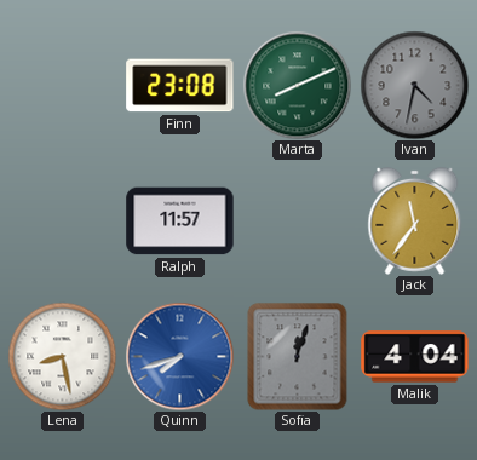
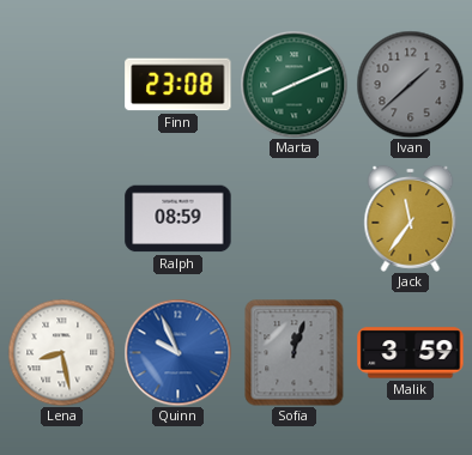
Ivan: 4:32 -> 1:38 (410, 84)
Ralph: 11:57 -> 08:59 (178, 219)
Quinn: 7:42 -> 9:56 (177, 352)
Malik: 4:04 -> 3:59 (411, 353)
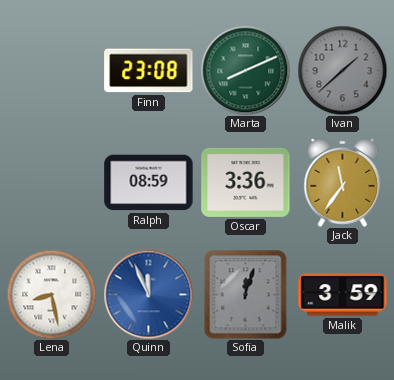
Oscar: none -> 3:36 (246, 182)
Quinn: 9:56 -> 11:56 (148, 294)
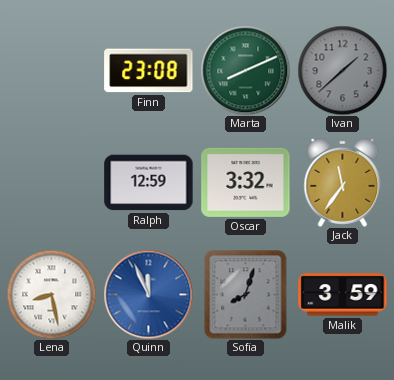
Ralph: 08:59 -> 12:59 (149, 183)
Oscar: 3:36 -> 3:32 (246, 182)
Sofia: 12:03 -> 8:03 (246, 294)
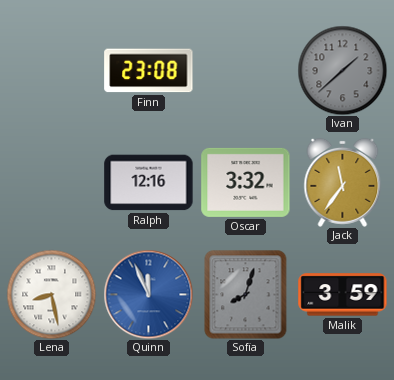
Marta: 8:11 -> none (245, 70)
Ralph: 12:59 -> 12:16 (149, 183)
